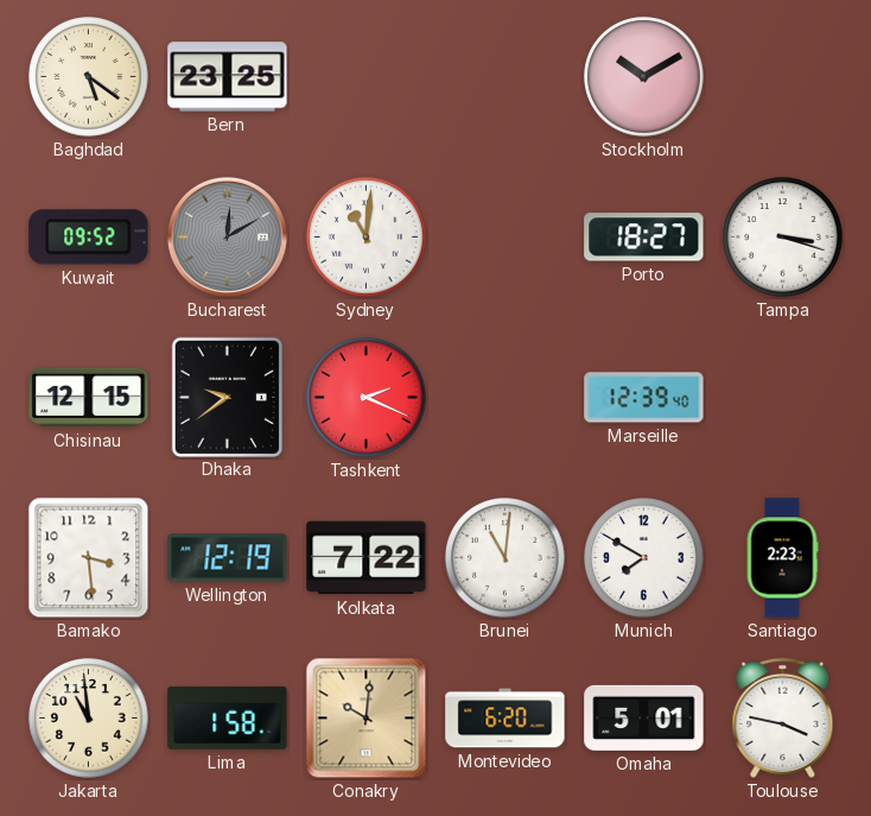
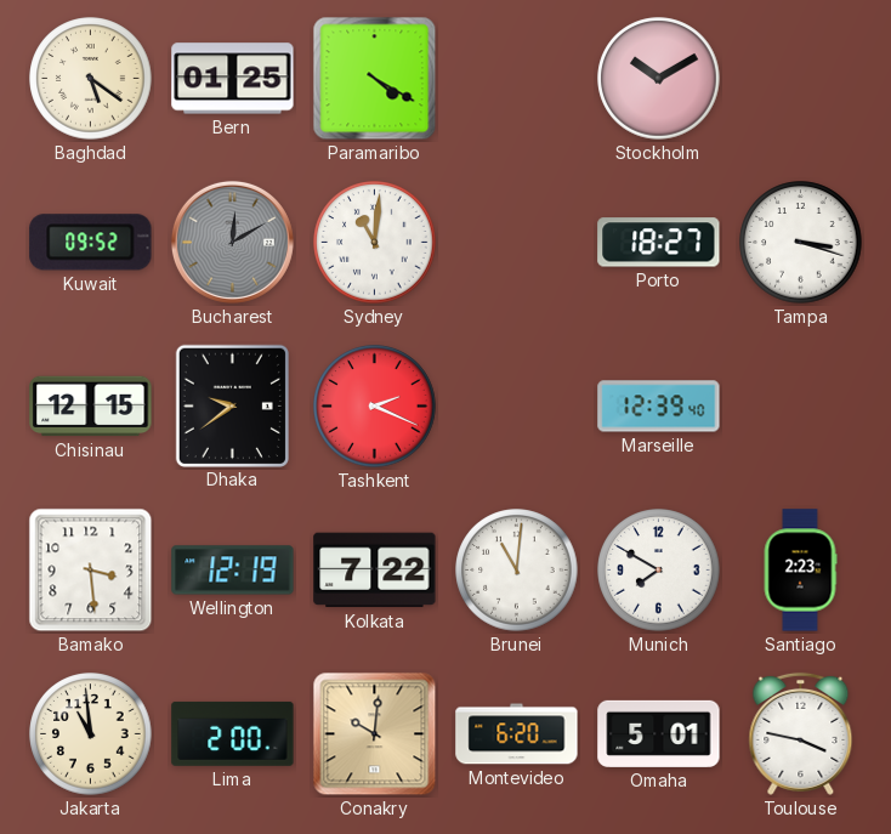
Bern: 23:25 -> 01:25 (233, 79)
Paramaribo: none -> 4:20 (375, 79)
Lima: 1:58 -> 2:00 (233, 733)
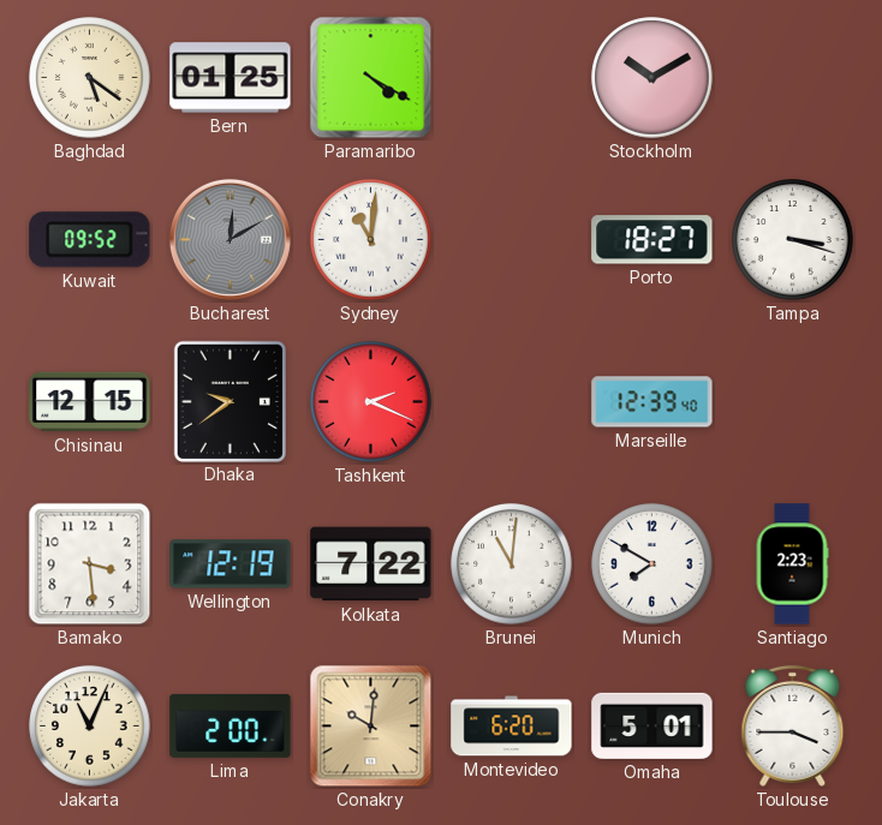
Jakarta: 10:59 -> 11:04 (90, 727)
Toulouse: 3:47 -> 3:45 (793, 725)
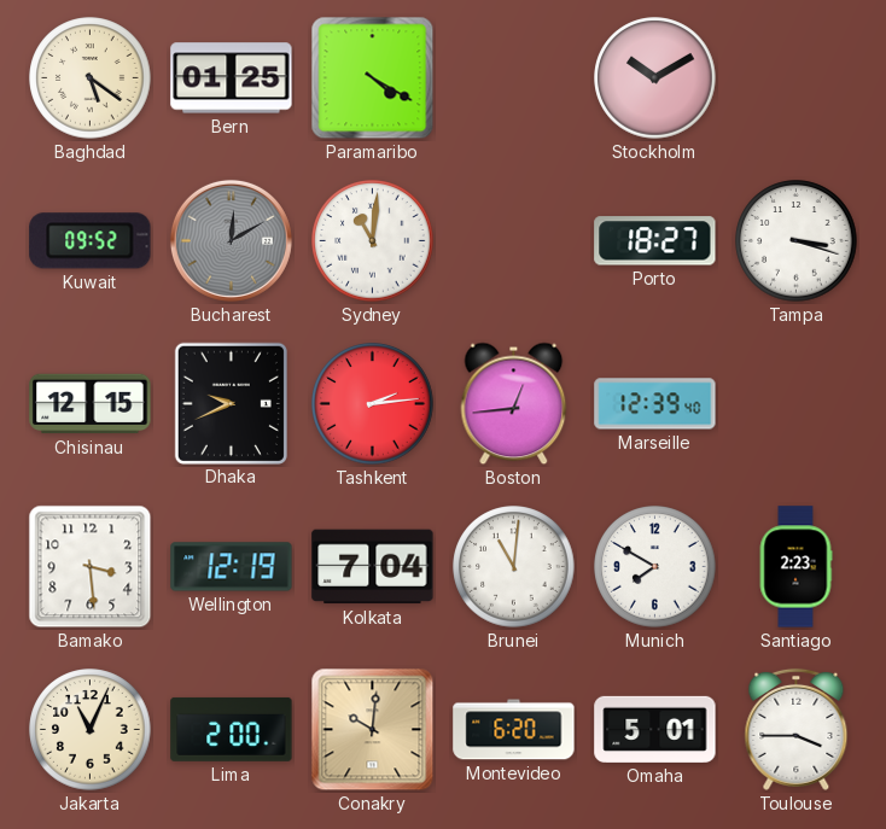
Dhaka: 9:39 -> 9:41 (231, 403)
Tashkent: 2:19 -> 2:14 (373, 404)
Boston: none -> 12:44 (514, 404)
Kolkata: 7:22 -> 7:04 (373, 567)
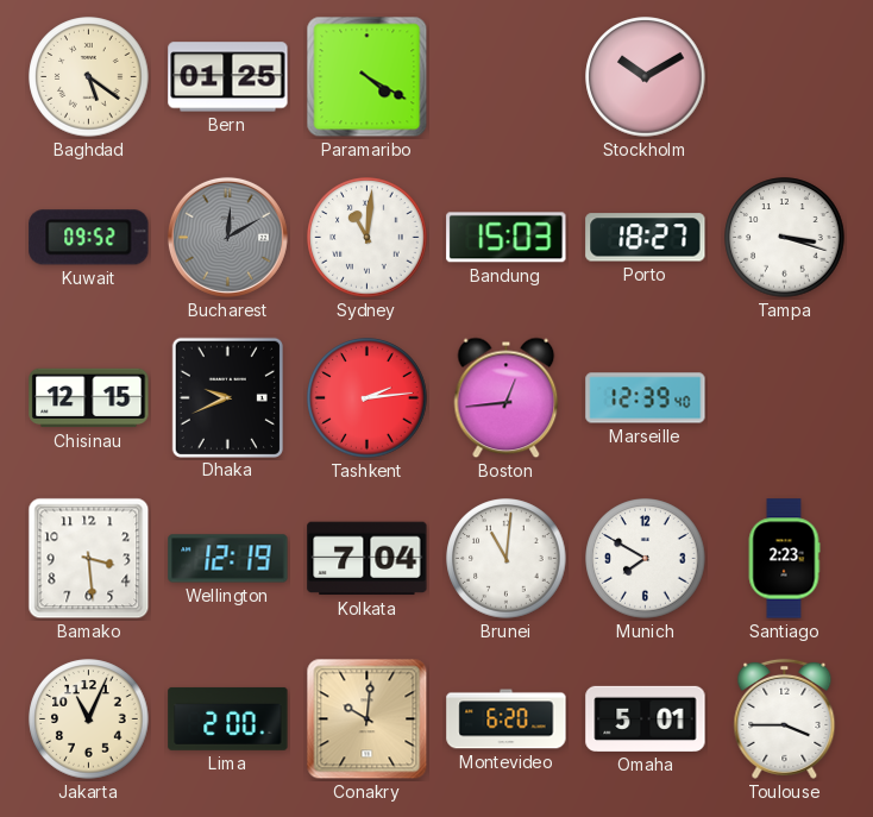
Bandung: none -> 15:03 (507, 238)
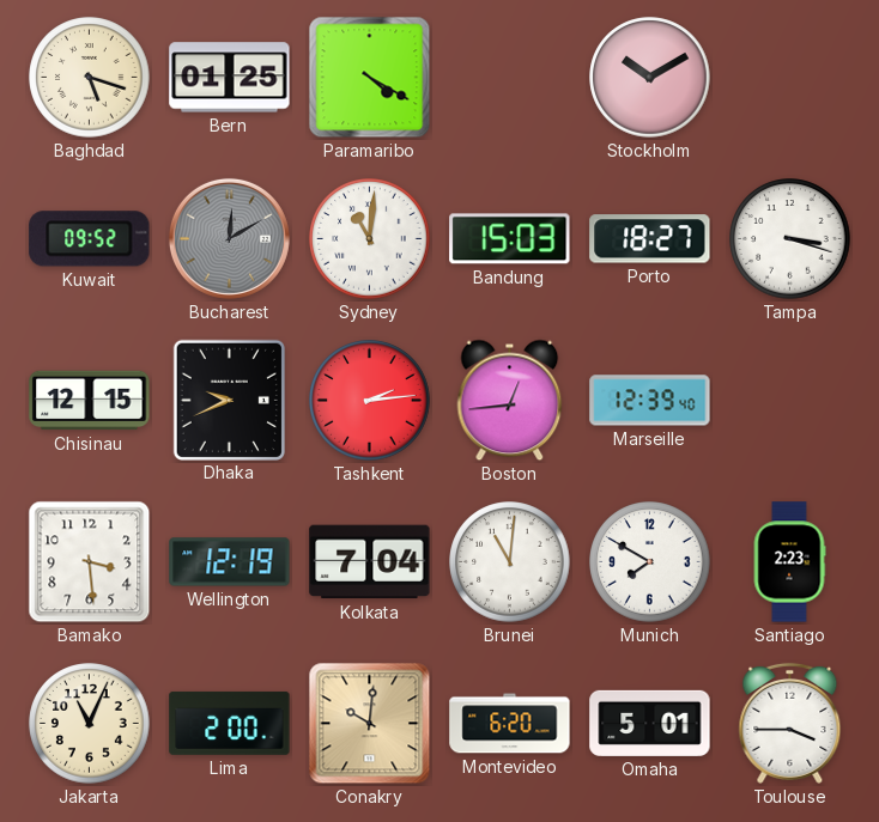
Baghdad: 5:21 -> 5:18 (90, 78)
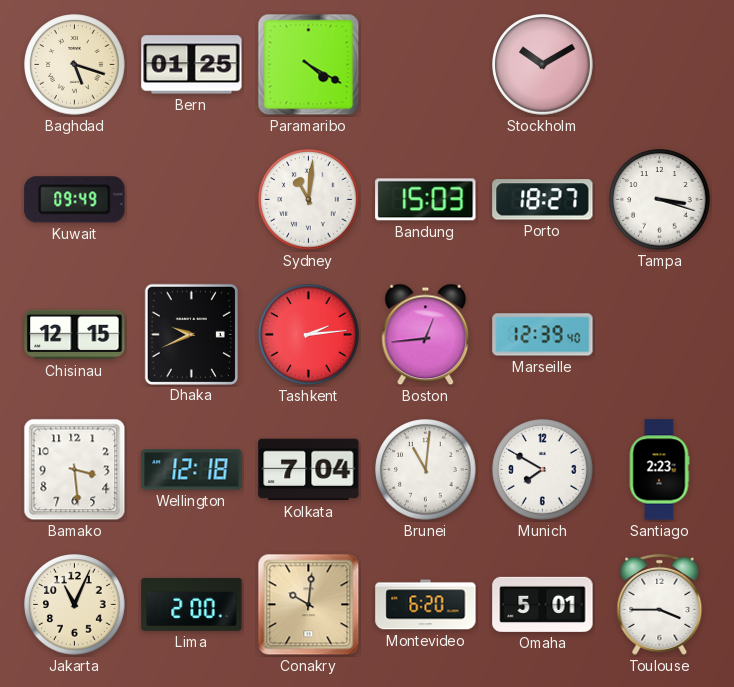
Kuwait: 09:52 -> 09:49 (75, 200)
Bucharest: 12:10 -> none (229, 238)
Wellington: 12:19 -> 12:18 (192, 470)
